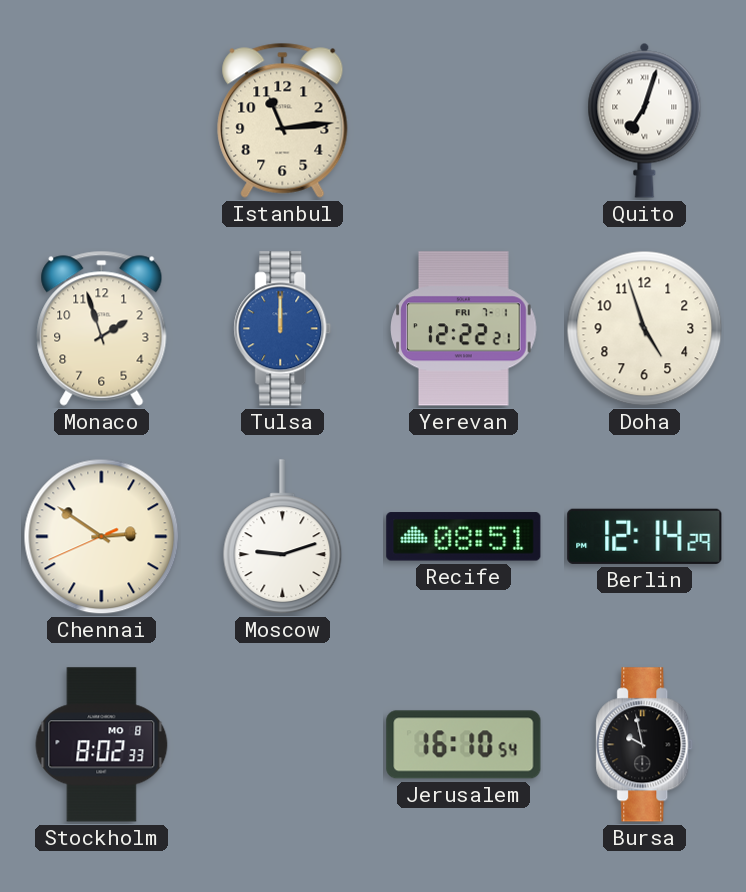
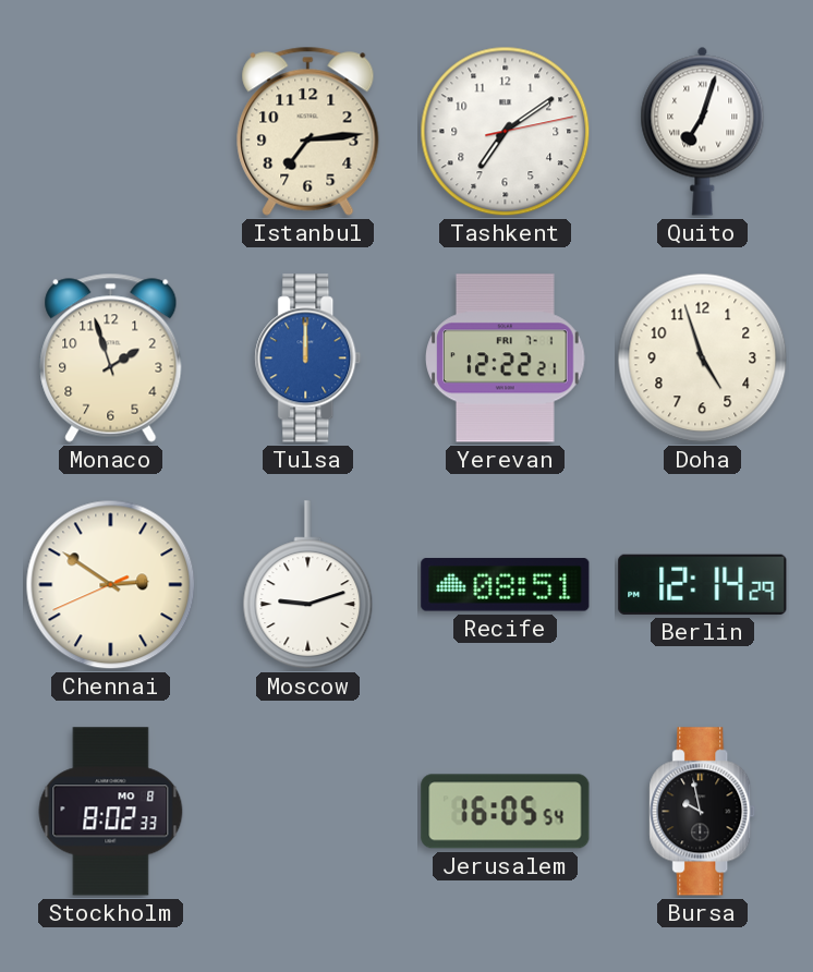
Istanbul: 11:14 -> 7:14 (308, 131)
Tashkent: none -> 7:09 (506, 132)
Jerusalem: 16:10 -> 16:05 (506, 812)
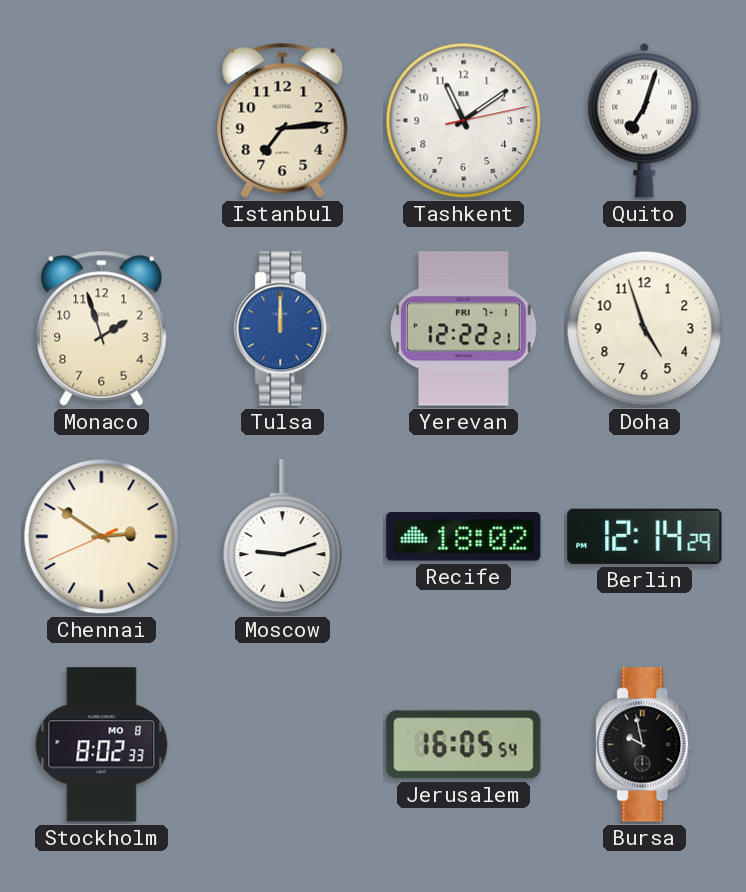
Tashkent: 7:09 -> 11:09 (464, 121)
Recife: 08:51 -> 18:02 (464, 537)
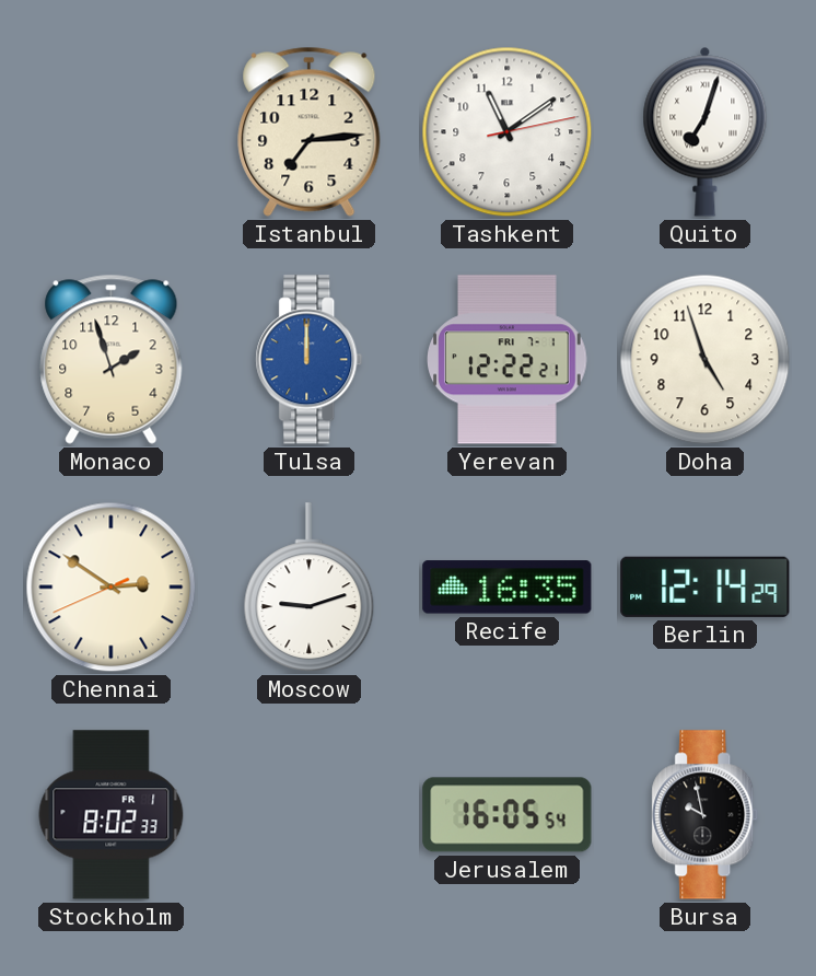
Recife: 18:02 -> 16:35 (508, 588)
Stockholm date: MO 8 -> FR 1 (112, 815)
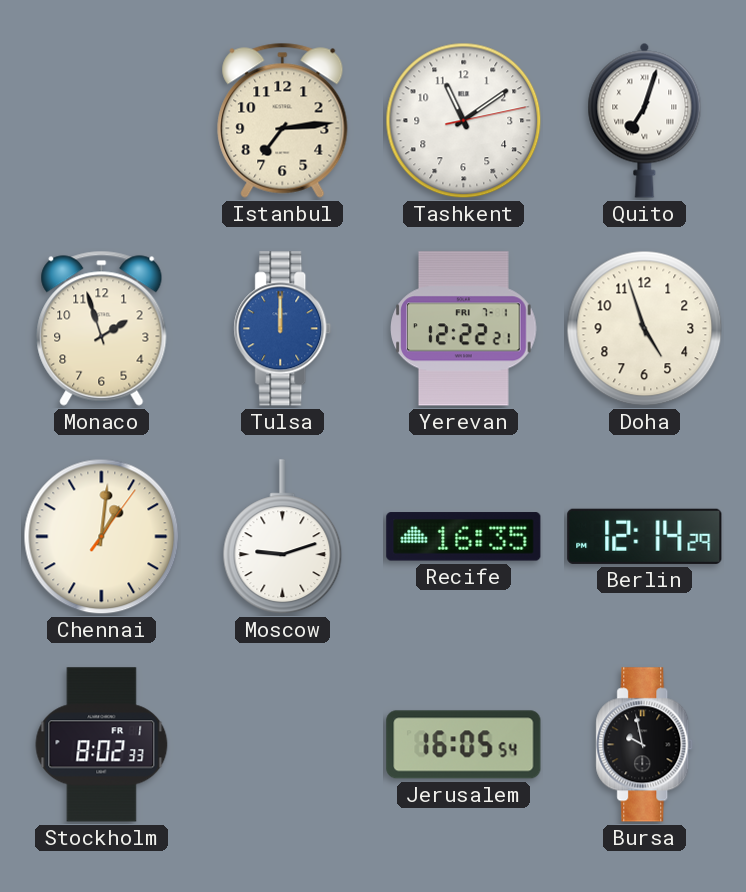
Chennai: 2:50 -> 1:01 (102, 537)
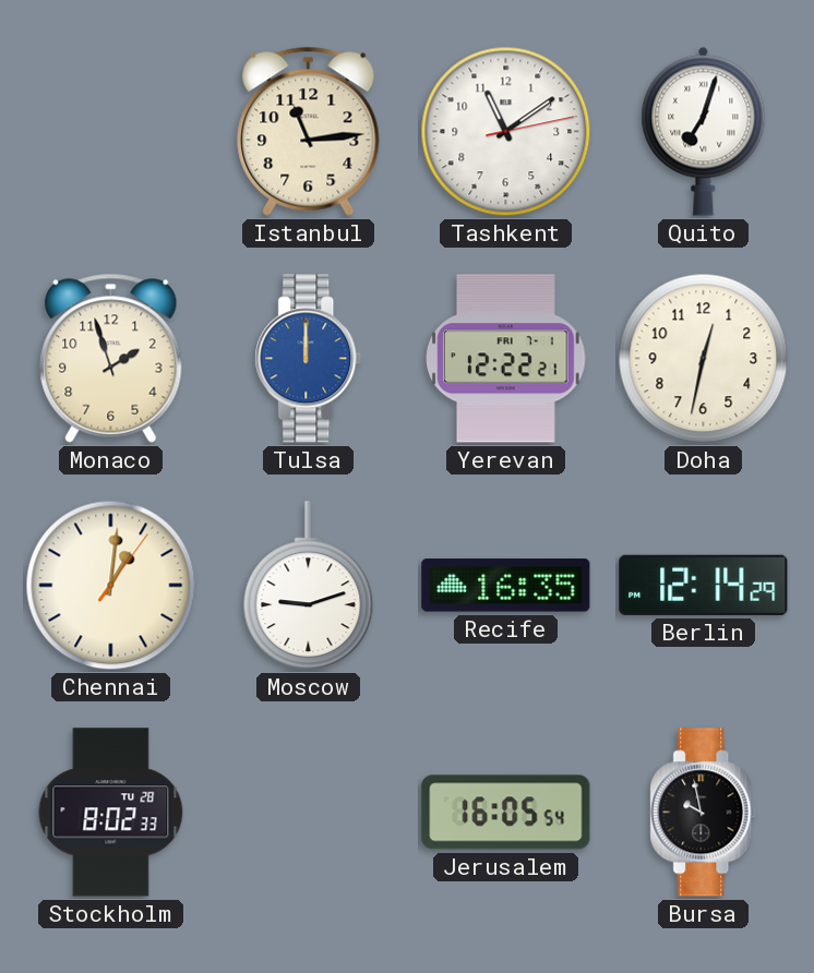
Istanbul: 7:14 -> 11:14 (309, 131)
Doha: 4:57 -> 12:32 (704, 359)
Stockholm date: FR 1 -> TU 28 (111, 813)
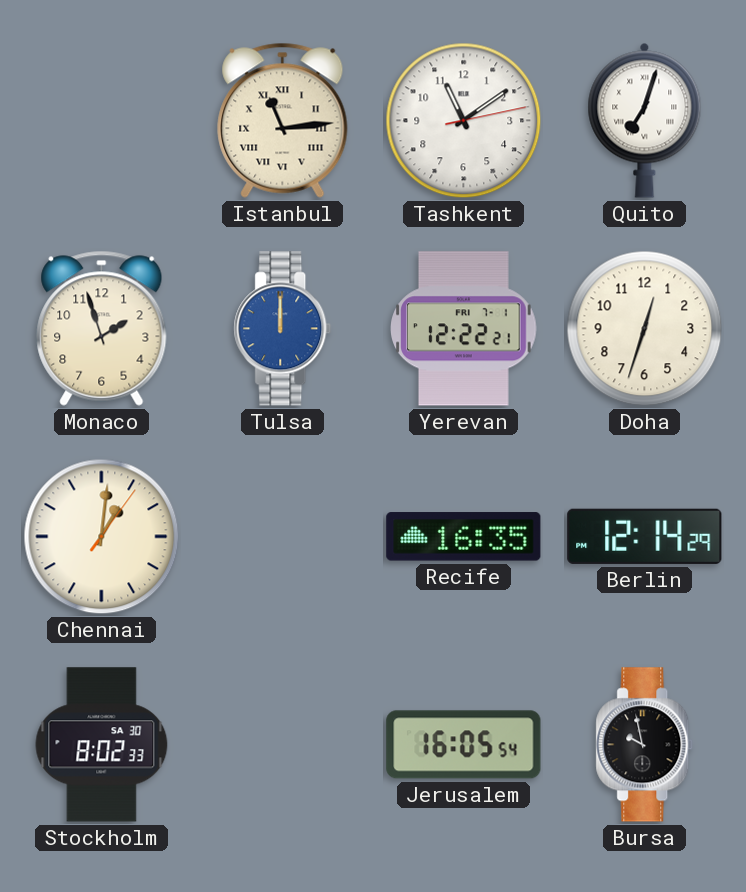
Istanbul numerals: Arabic -> Roman (283, 120)
Doha: 12:32 -> 12:33 (645, 329)
Moscow: 9:12 -> none (309, 586)
Stockholm date: TU 28 -> SA 30 (102, 745)
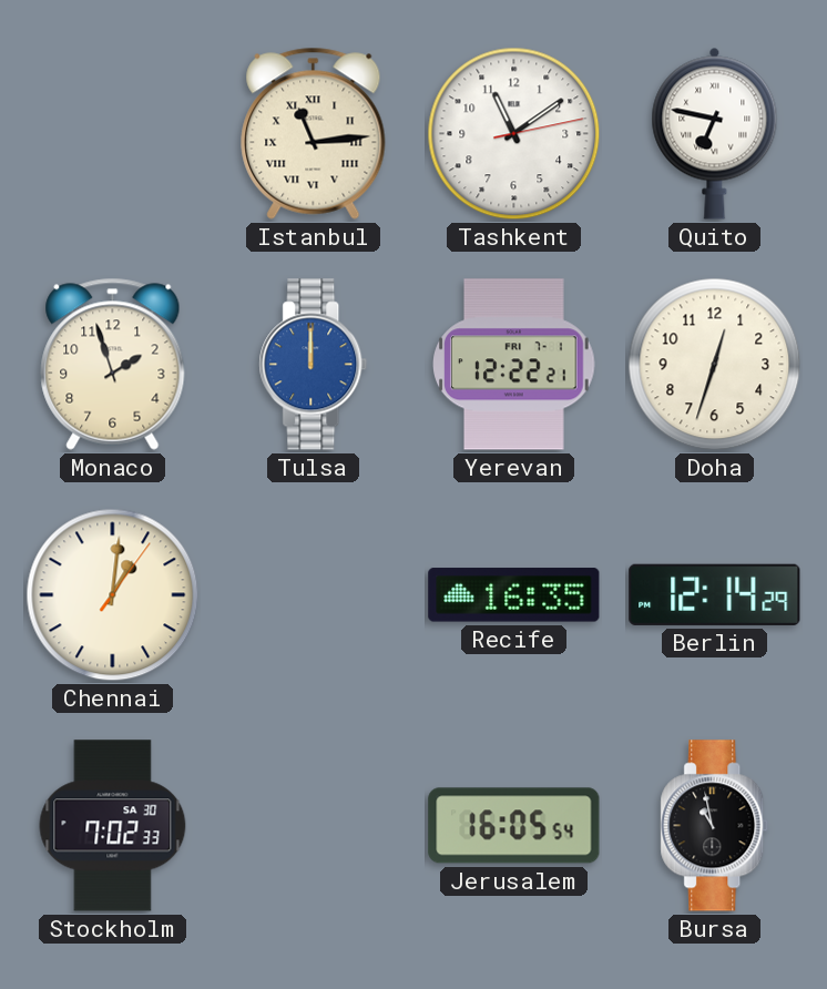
Quito: 7:03 -> 6:47 (715, 133)
Stockholm: 8:02 -> 7:02 (113, 826)
Bursa: 9:58 -> 10:58 (715, 826)
